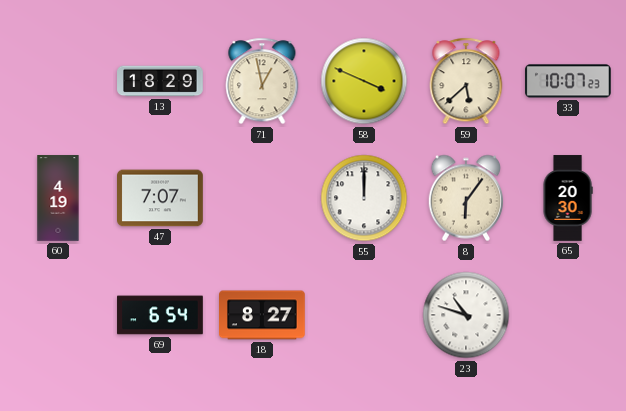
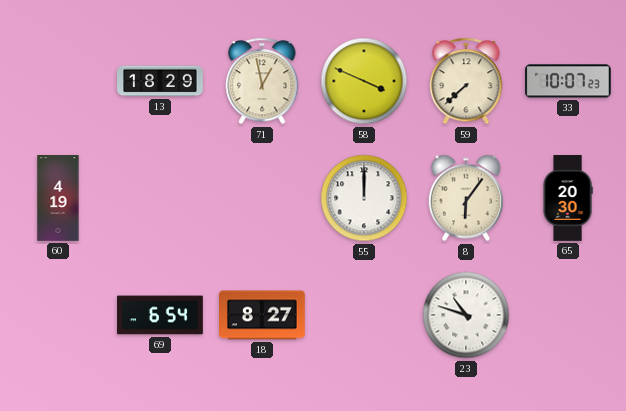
59: 5:38 -> 7:38 (466, 81)
47: 7:07 -> none (161, 198)
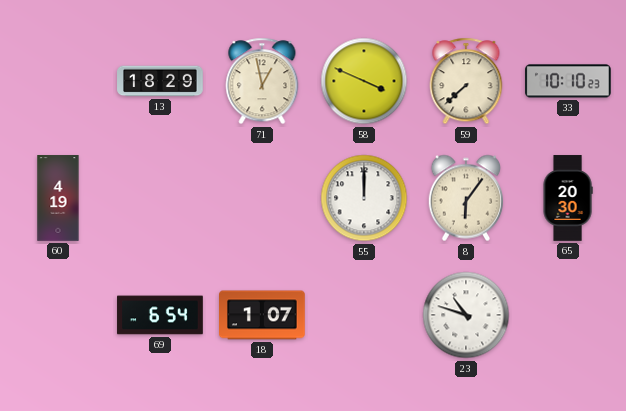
33: 10:07 -> 10:10 (569, 81)
18: 8:27 -> 1:07 (263, 315)
